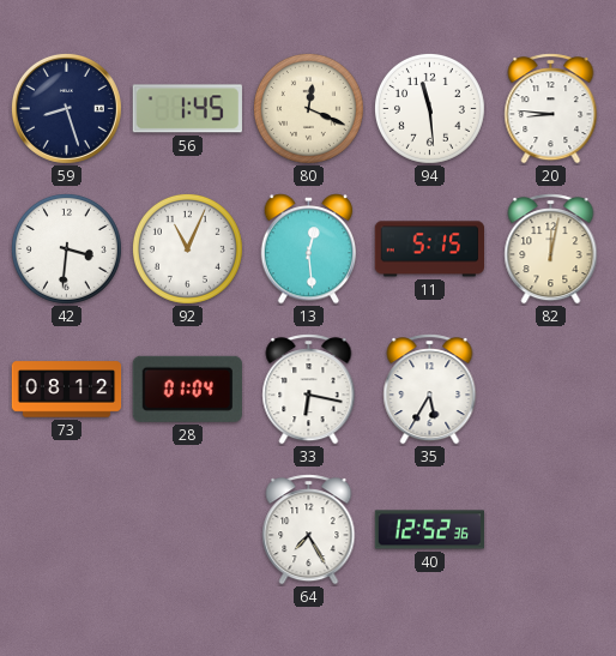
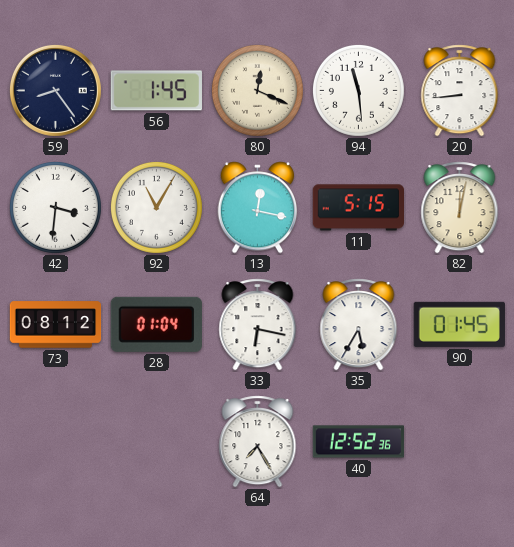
59: 8:27 -> 8:24 (55, 90)
20: 8:46 -> 8:44 (460, 91)
92: 11:04 -> 11:05 (156, 207)
13: 12:29 -> 12:17 (258, 208)
90: none -> 01:45 (459, 324)
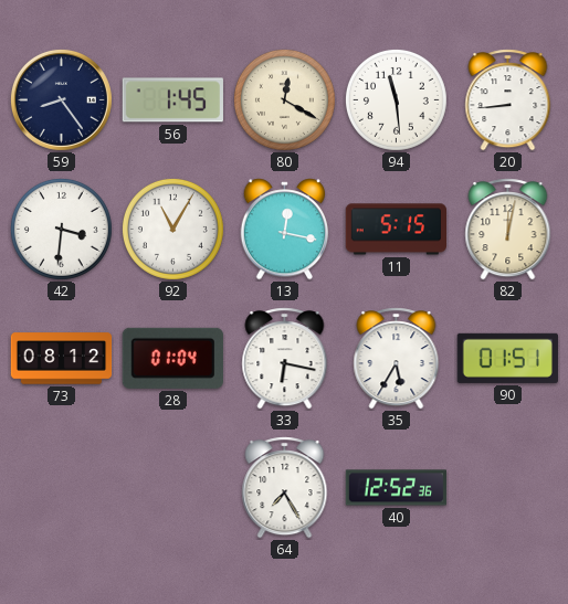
80: 12:19 -> 12:20 (284, 99)
90: 01:45 -> 01:51 (507, 358)
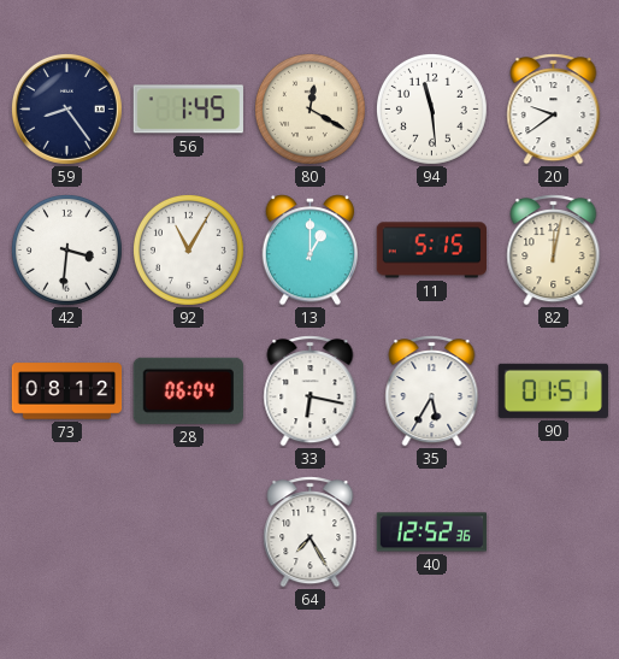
20: 8:44 -> 9:39 (554, 110)
13: 12:17 -> 1:00 (311, 251)
28: 01:04 -> 06:04 (188, 390)
